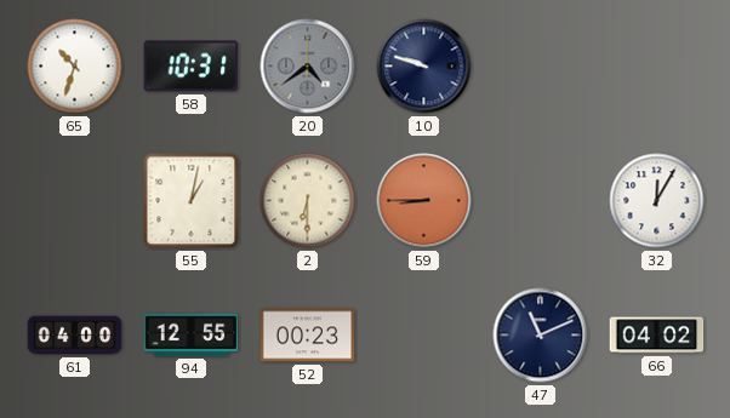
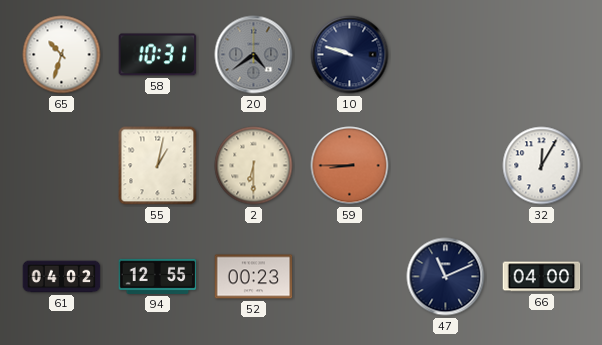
61: 04:00 -> 04:02 (62, 277)
66: 04:02 -> 04:00 (542, 277)
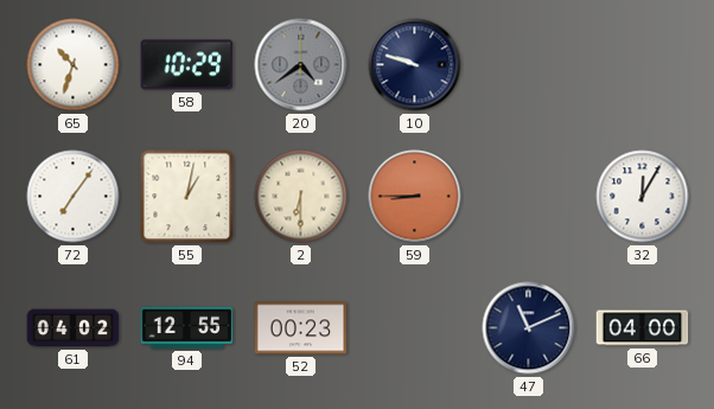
58: 10:31 -> 10:29 (187, 65)
72: none -> 7:06 (74, 197)
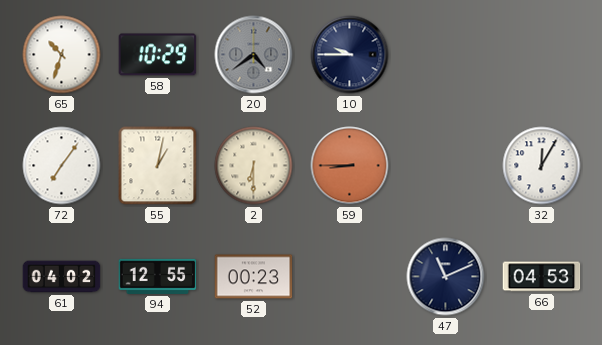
10: 9:48 -> 9:45 (350, 55)
66: 04:00 -> 04:53 (542, 277)
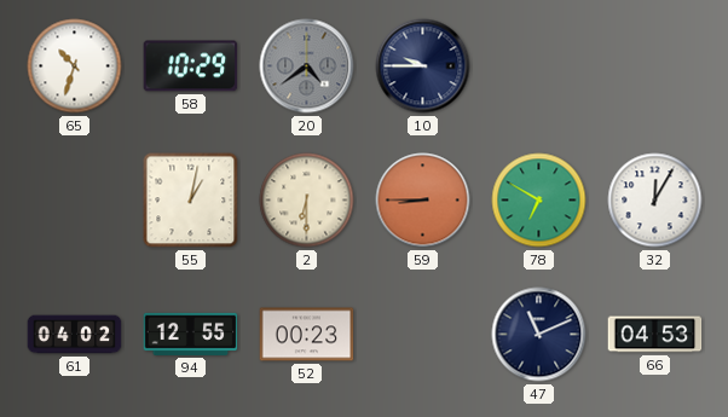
72: 7:06 -> none (62, 166)
78: none -> 6:50 (539, 201)
